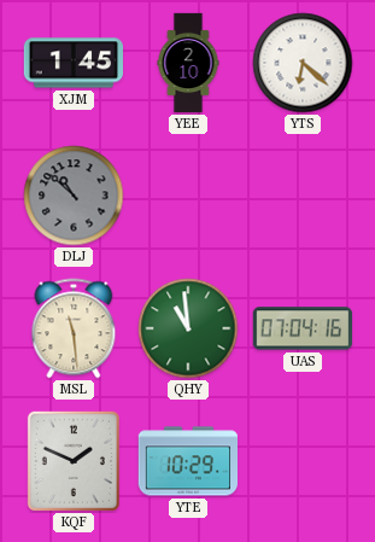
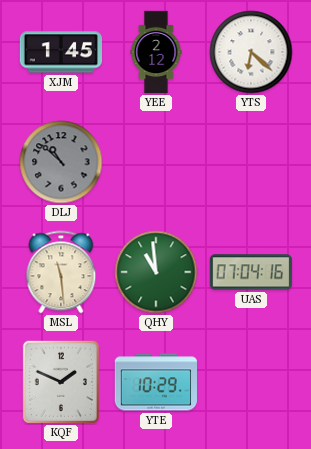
YEE: 2:10 -> 2:12 (156, 52)
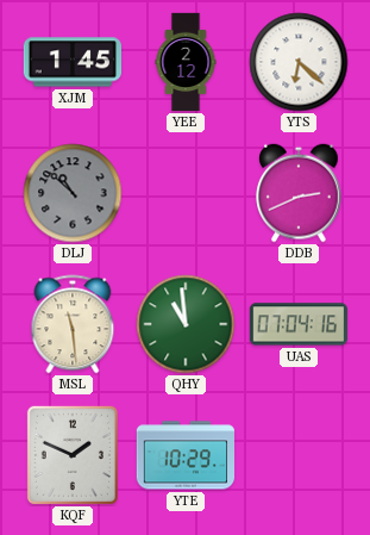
DDB: none -> 2:41 (300, 193)
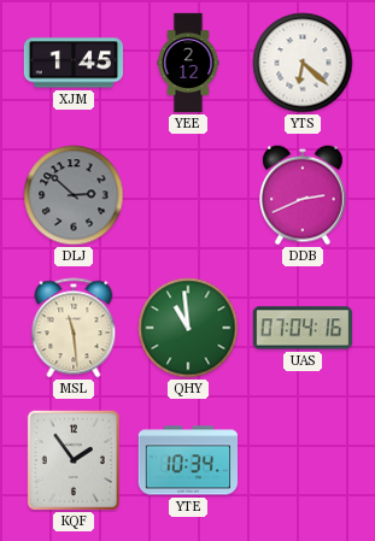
DLJ: 10:52 -> 2:52 (74, 195)
KQF: 1:49 -> 1:54 (74, 460)
YTE: 10:29 -> 10:34 (187, 460)
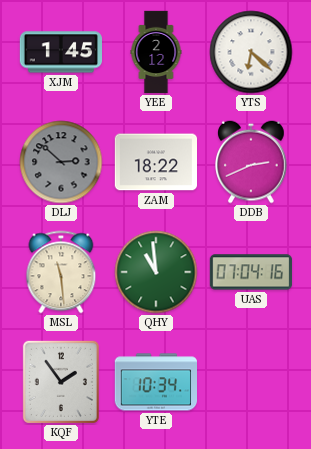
ZAM: none -> 18:22 (155, 162)
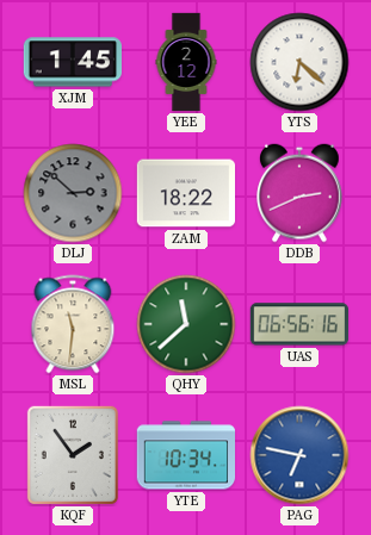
MSL: 11:29 -> 11:31 (73, 324)
QHY: 10:59 -> 11:38 (186, 324)
UAS: 07:04 -> 06:56 (299, 324)
PAG: none -> 6:47 (299, 455)
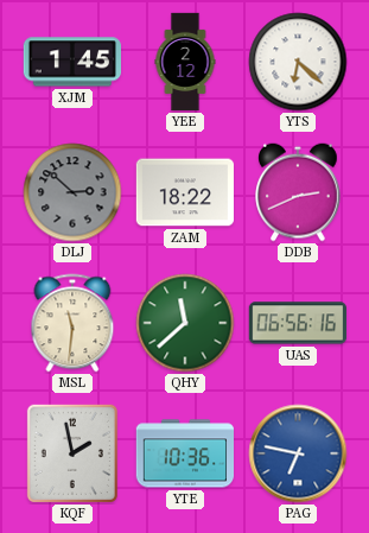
KQF: 1:54 -> 1:58 (72, 453)
YTE: 10:34 -> 10:36 (184, 453)
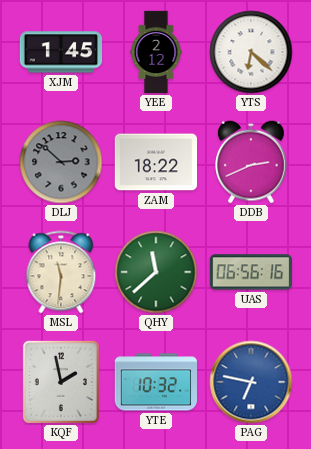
YTE: 10:36 -> 10:32 (155, 382)
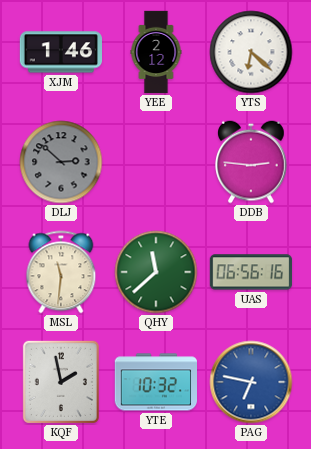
XJM: 1:45 -> 1:46 (61, 52)
ZAM: 18:22 -> none (155, 162)
DDB: 2:41 -> 2:46 (252, 162)
